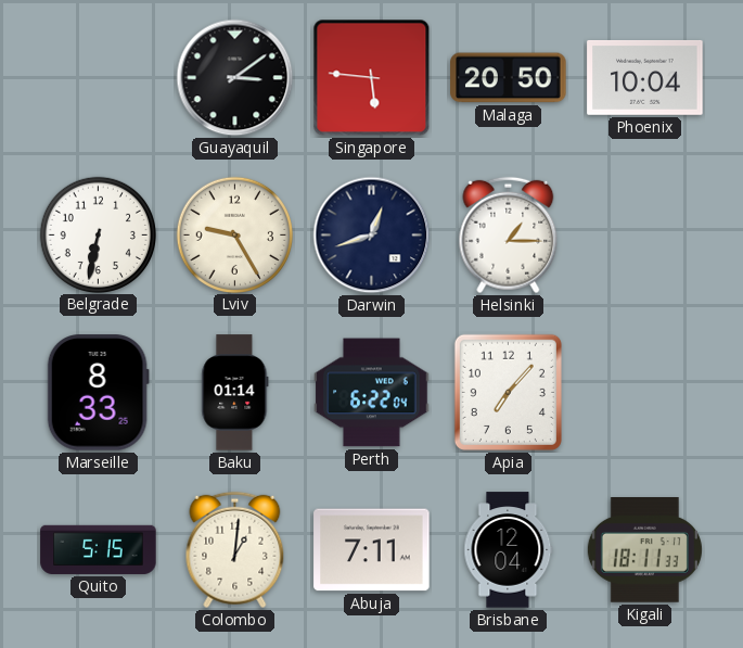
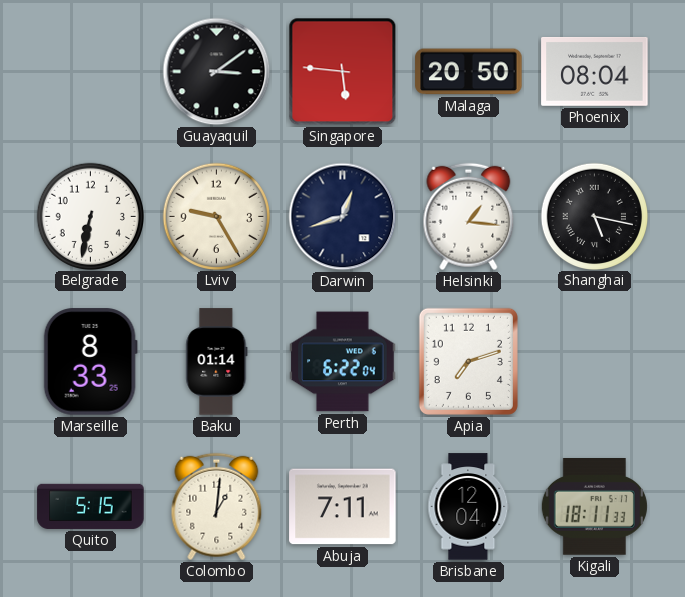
Phoenix: 10:04 -> 08:04 (595, 71)
Helsinki: 1:15 -> 1:16 (469, 217)
Shanghai: none -> 5:17 (594, 216)
Apia: 7:07 -> 7:12 (468, 361)
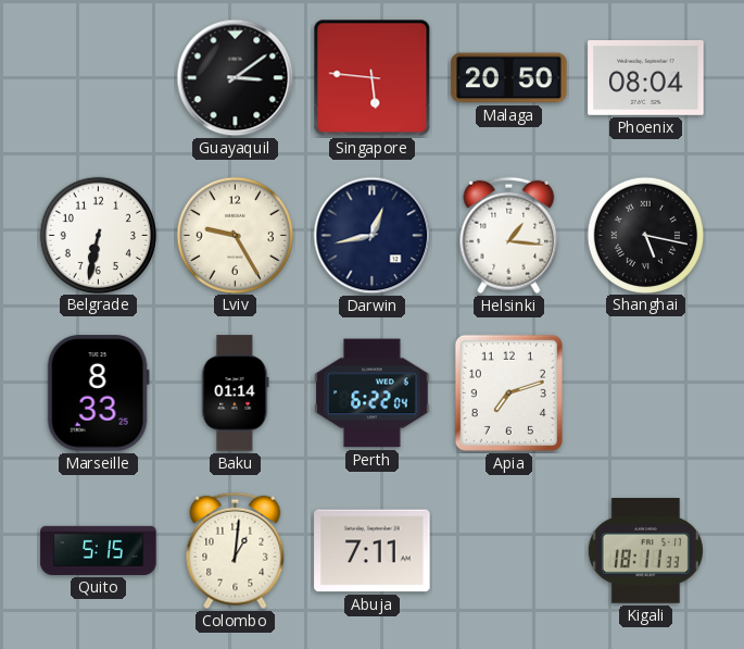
Darwin: 12:42 -> 12:43 (373, 236)
Brisbane: 12:04 -> none (469, 507)
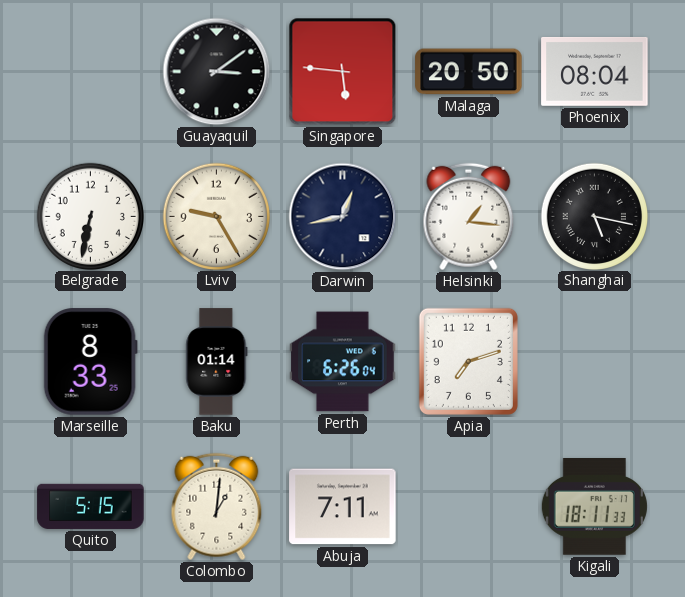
Perth: 6:22 -> 6:26 (343, 362)
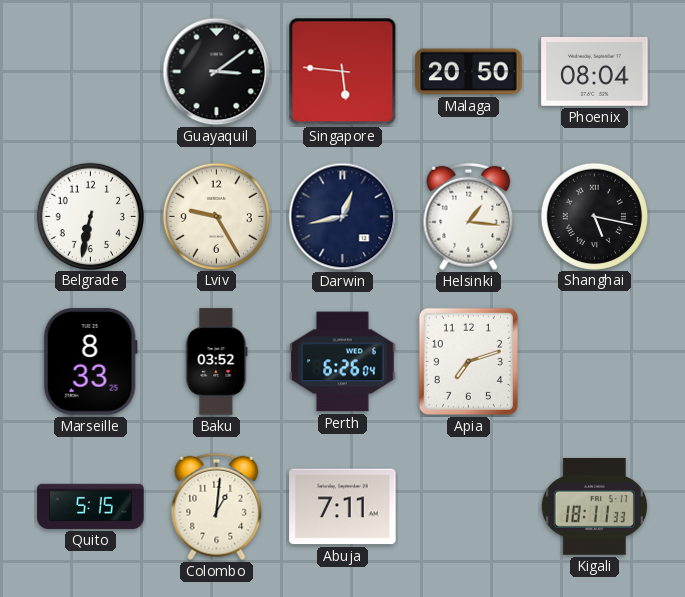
Baku: 01:14 -> 03:52 (217, 362)
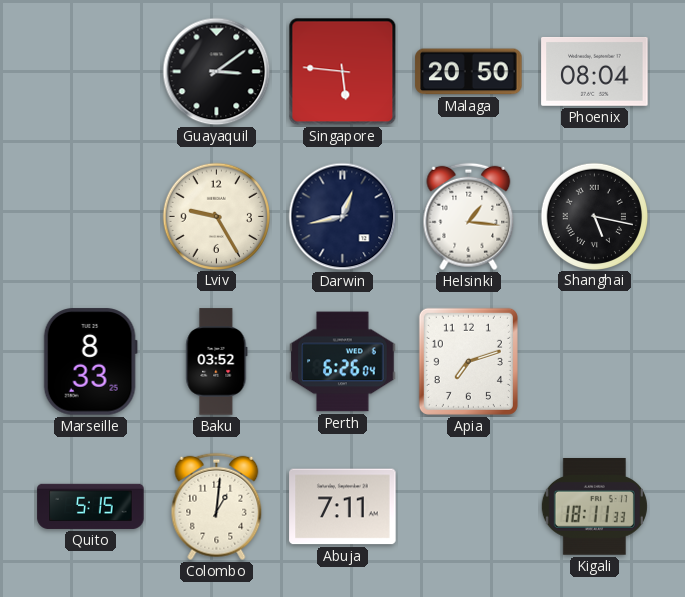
Belgrade: 6:32 -> none (90, 216)
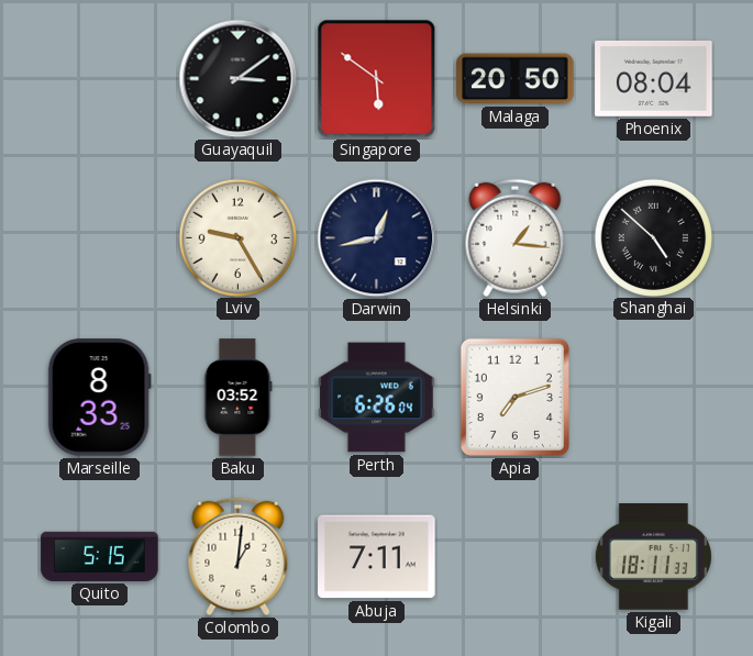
Singapore: 5:46 -> 5:51 (377, 79)
Shanghai: 5:17 -> 4:52 (653, 237)
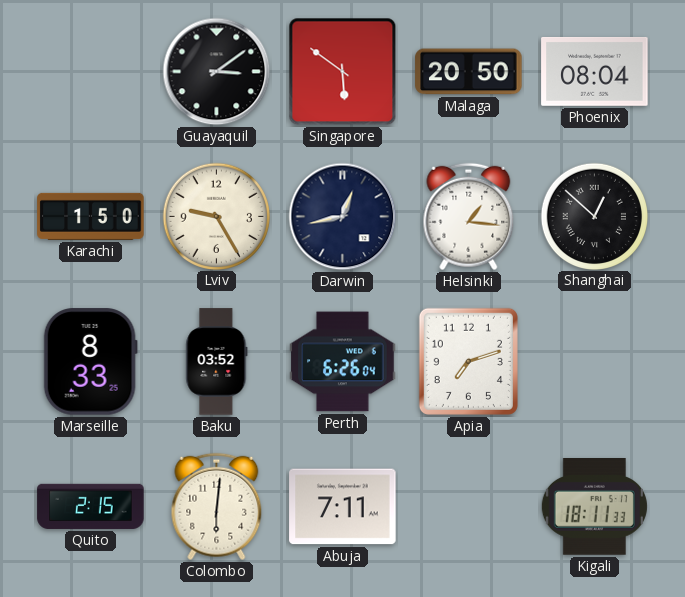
Karachi: none -> 1:50 (91, 216)
Shanghai: 4:52 -> 12:52 (594, 216)
Quito: 5:15 -> 2:15 (91, 506)
Colombo: 1:01 -> 6:01 (217, 507)
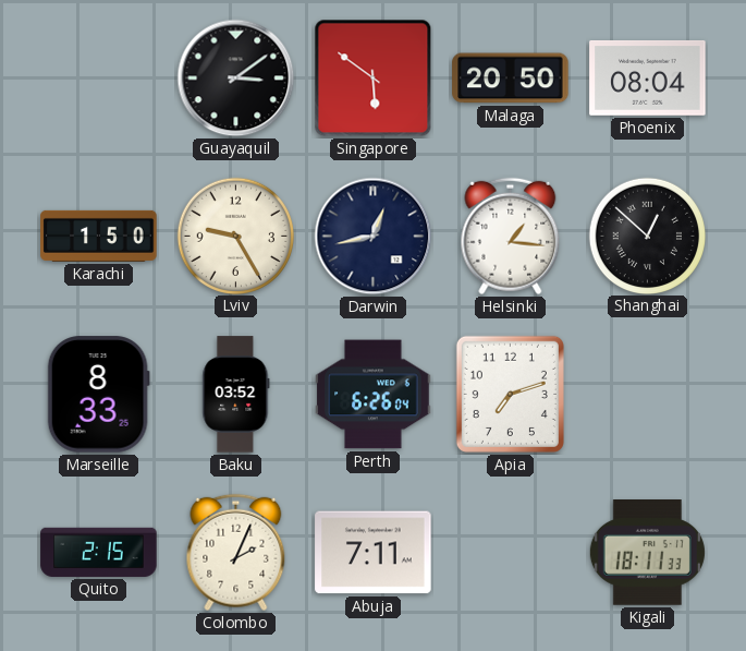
Colombo: 6:01 -> 2:04 (236, 553)
